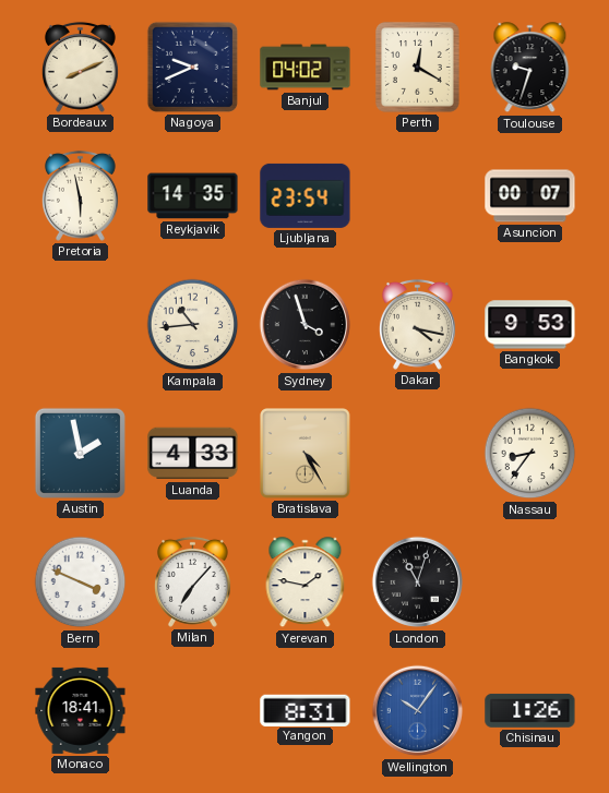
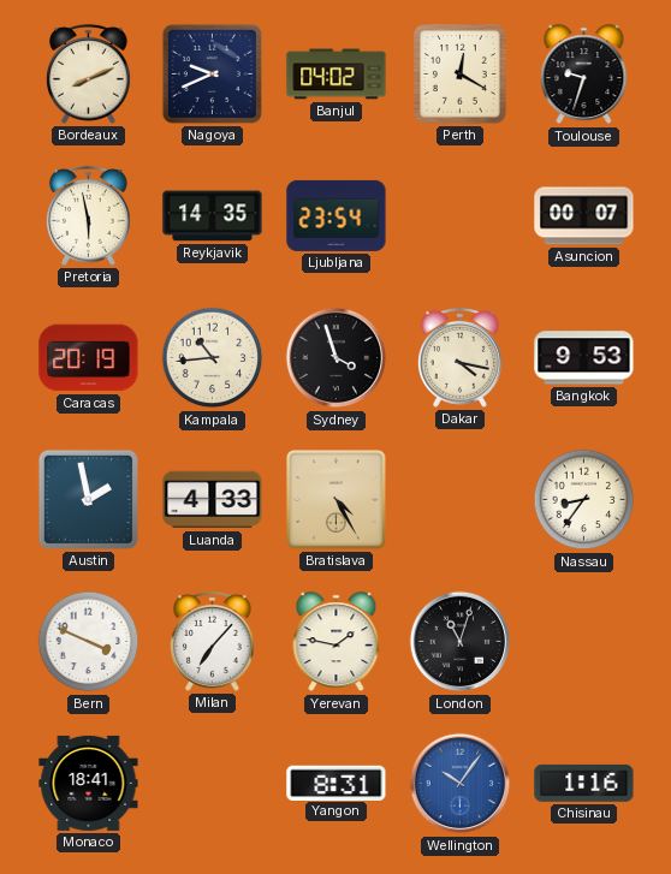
Caracas: none -> 20:19 (89, 358)
Chisinau: 1:26 -> 1:16 (584, 783)
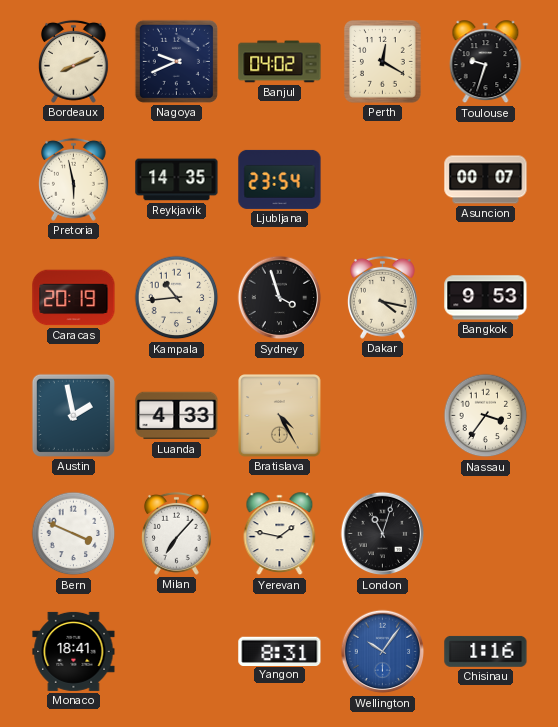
Nassau: 8:36 -> 3:36 (486, 416)
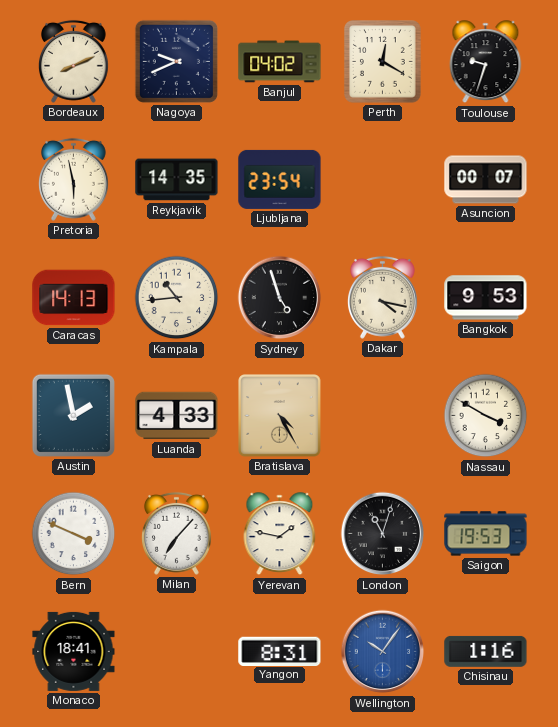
Caracas: 20:19 -> 14:13 (74, 298)
Sydney: 3:57 -> 4:57 (280, 298)
Nassau: 3:36 -> 3:50 (486, 416)
Saigon: none -> 19:53 (486, 534)
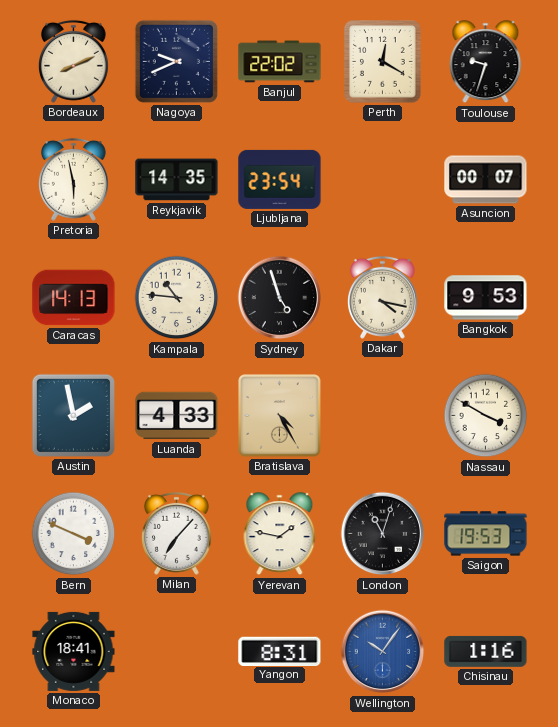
Banjul: 04:02 -> 22:02 (280, 62)
Kampala: 10:44 -> 10:46 (177, 298)
